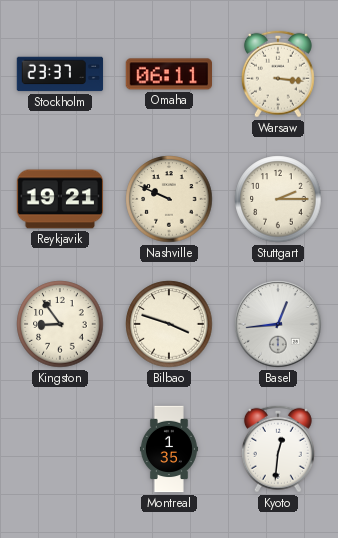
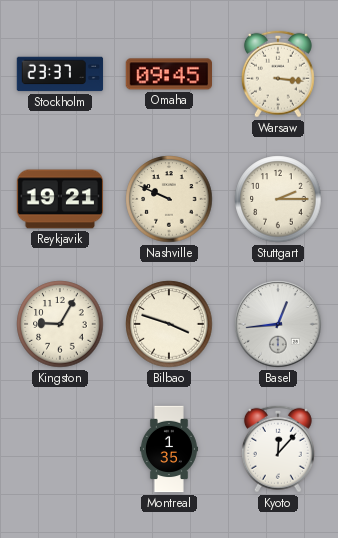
Omaha: 06:11 -> 09:45 (168, 74)
Kingston: 8:54 -> 9:05 (60, 324)
Kyoto: 12:31 -> 12:07 (278, 449)
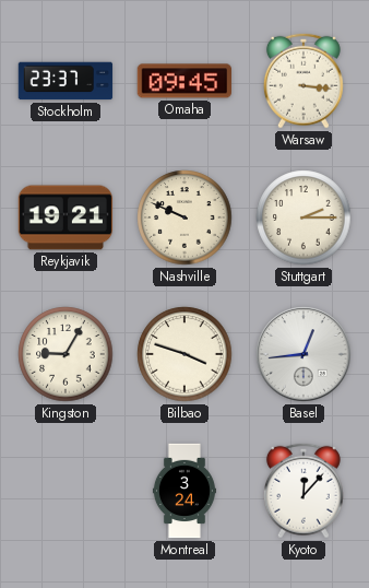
Montreal: 1:35 -> 3:24 (184, 491)
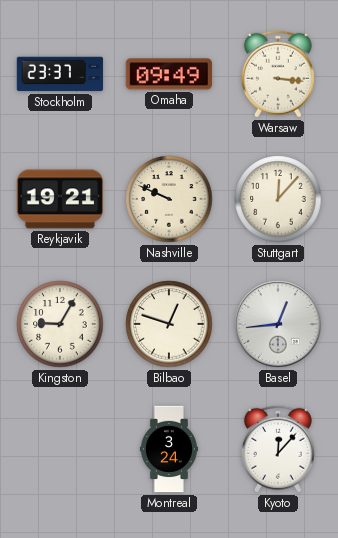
Omaha: 09:45 -> 09:49 (168, 74)
Stuttgart: 2:15 -> 12:07 (278, 199)
Bilbao: 3:48 -> 12:48 (169, 324)
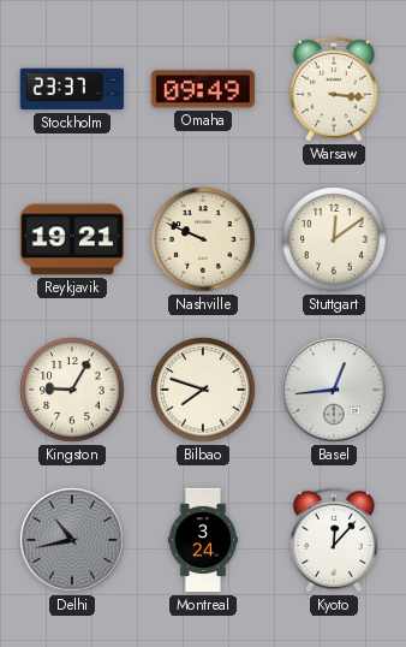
Stuttgart: 12:07 -> 12:09 (334, 239)
Bilbao: 12:48 -> 7:48 (203, 390)
Delhi: none -> 10:43 (72, 540)
